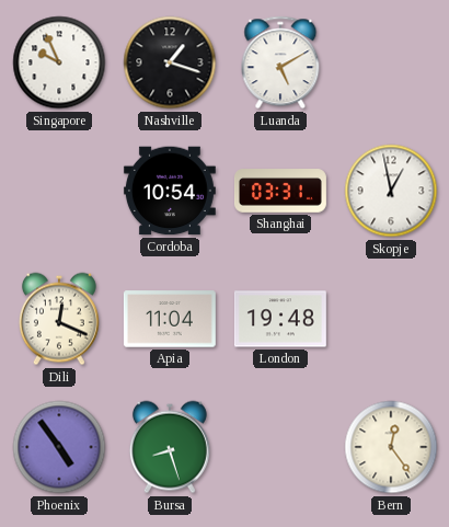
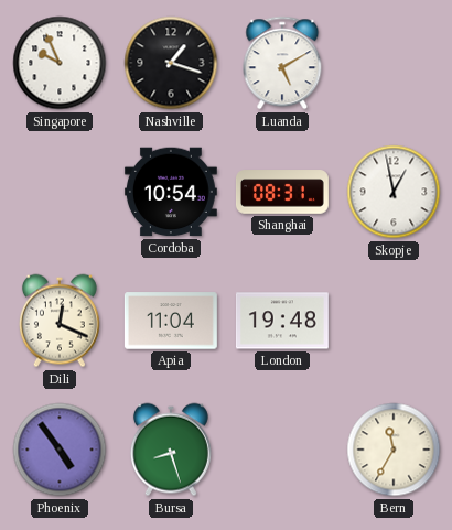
Shanghai: 03:31 -> 08:31 (282, 192)
Bern: 12:24 -> 11:35 (394, 450)
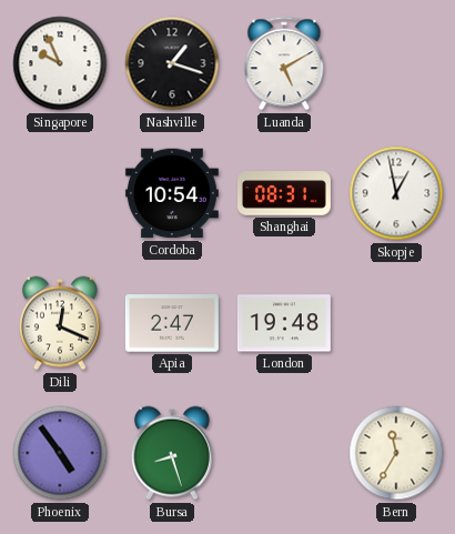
Apia: 11:04 -> 2:47 (172, 323)
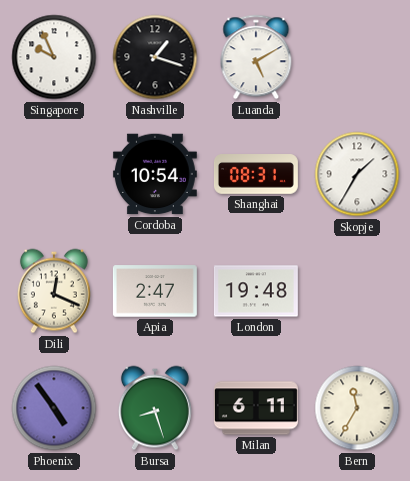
Skopje: 12:58 -> 1:35 (357, 174)
Milan: none -> 6:11 (256, 408)
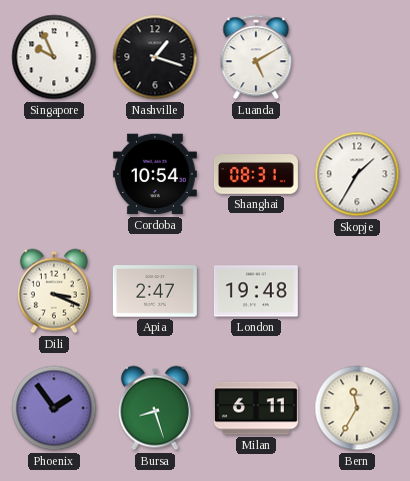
Dili: 12:19 -> 3:19 (54, 291)
Phoenix: 4:54 -> 1:54 (54, 408)
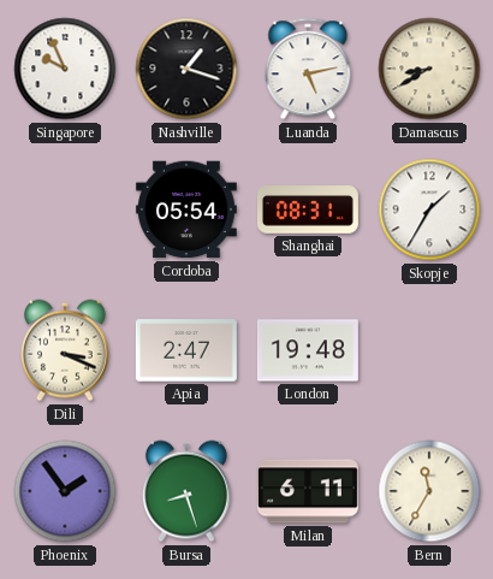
Luanda: 5:10 -> 5:13 (308, 69)
Damascus: none -> 8:40 (429, 69)
Cordoba: 10:54 -> 05:54 (186, 209)
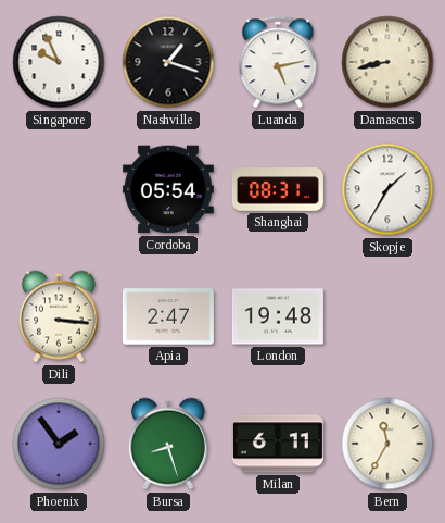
Damascus: 8:40 -> 8:43 (387, 62)
Dili: 3:19 -> 3:16 (59, 316)
